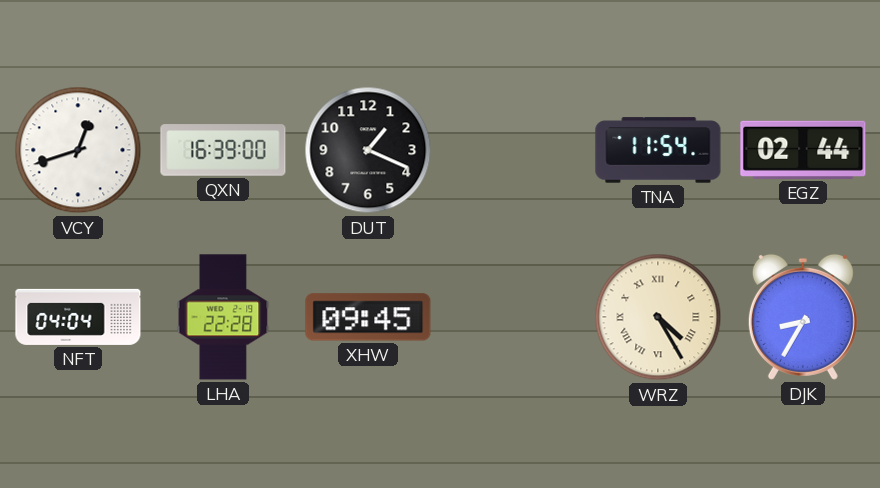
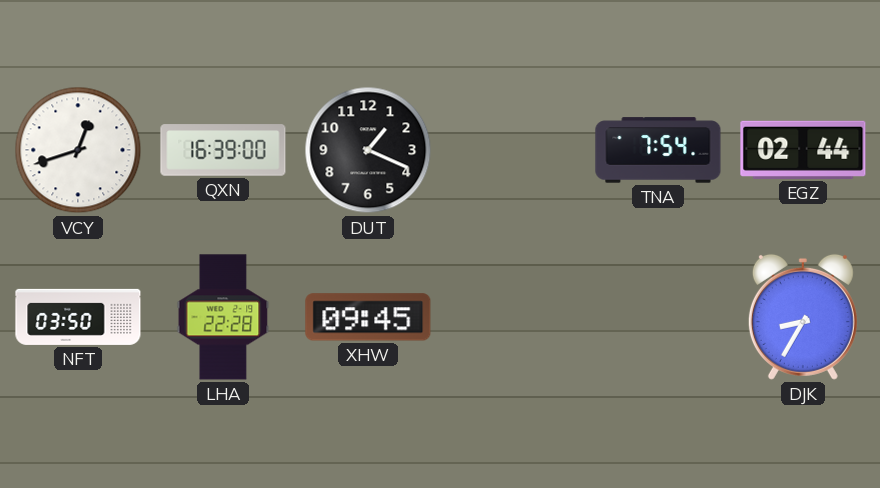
TNA: 11:54 -> 7:54 (658, 150)
NFT: 04:04 -> 03:50 (78, 317)
WRZ: 4:25 -> none (658, 317)
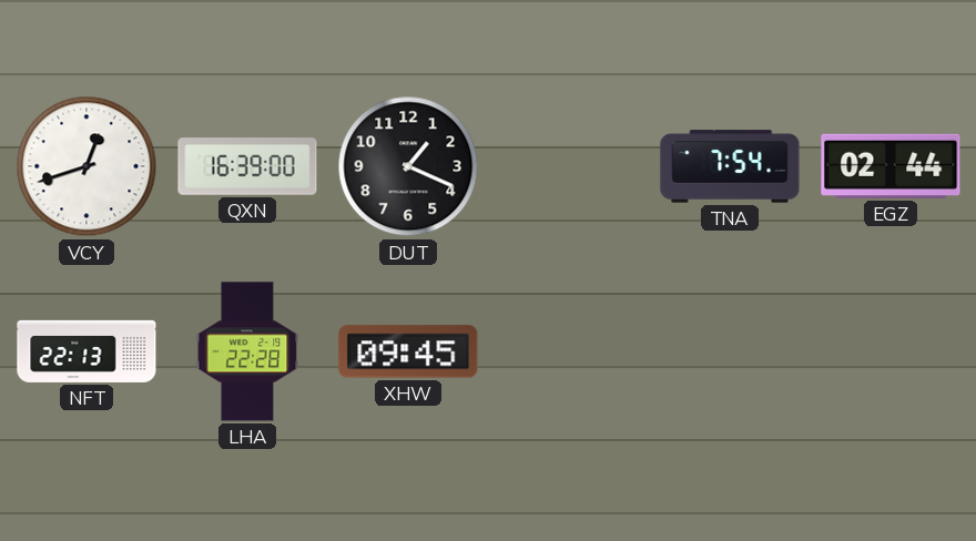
NFT: 03:50 -> 22:13 (87, 351)
DJK: 8:35 -> none (803, 317)
